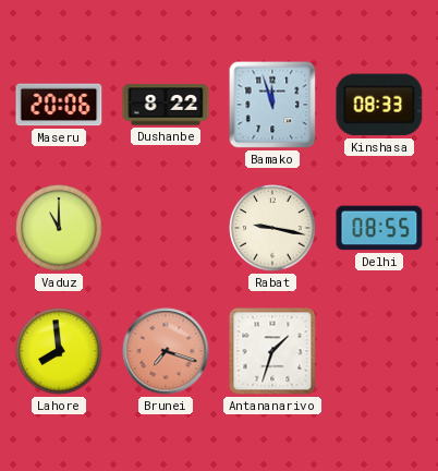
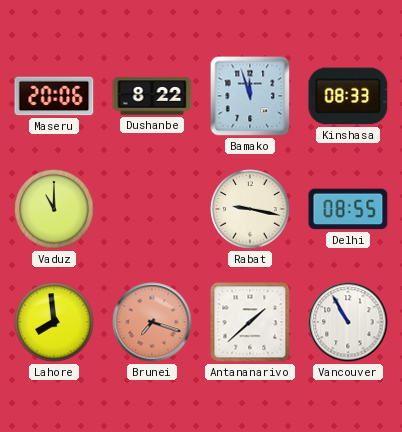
Antananarivo: 1:33 -> 1:38 (250, 322)
Vancouver: none -> 10:55 (348, 322)
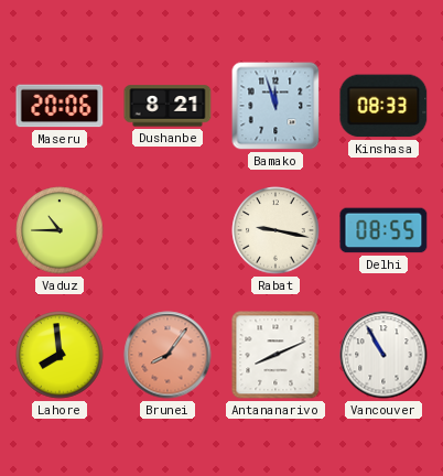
Dushanbe: 8:22 -> 8:21 (168, 106)
Vaduz: 11:00 -> 10:45 (60, 230)
Brunei: 7:18 -> 8:06 (168, 355)
Antananarivo: 1:38 -> 8:11 (275, 355)
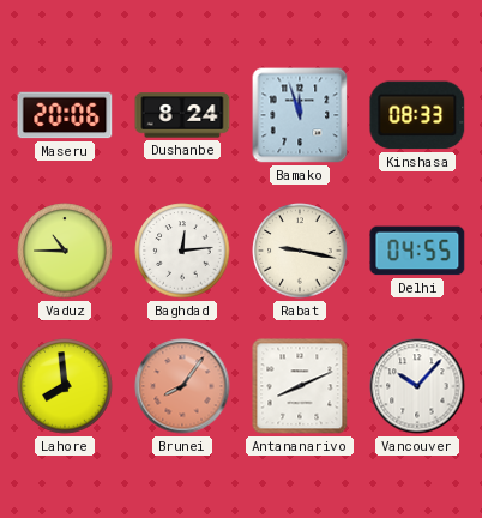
Dushanbe: 8:21 -> 8:24 (182, 115)
Baghdad: none -> 12:14 (182, 251)
Delhi: 08:55 -> 04:55 (417, 251)
Vancouver: 10:55 -> 10:07 (417, 386)
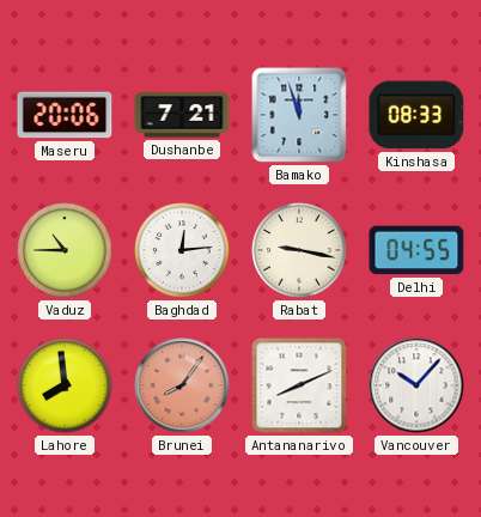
Dushanbe: 8:24 -> 7:21 (182, 115)
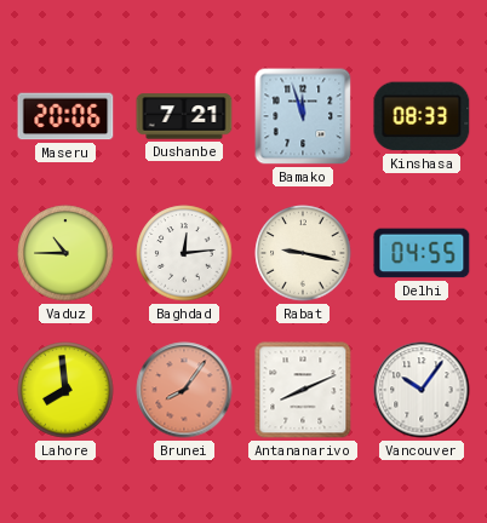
Vancouver: 10:07 -> 10:06 (422, 390)
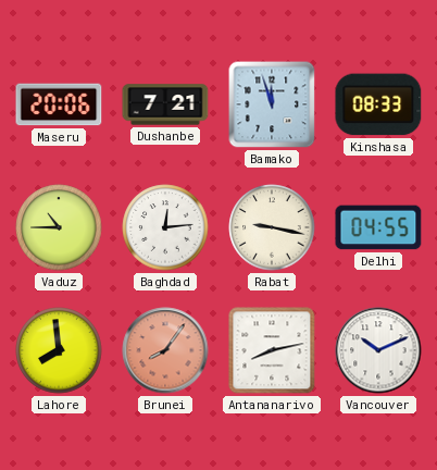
Antananarivo: 8:11 -> 8:13 (272, 350)
Vancouver: 10:06 -> 10:11 (378, 350)
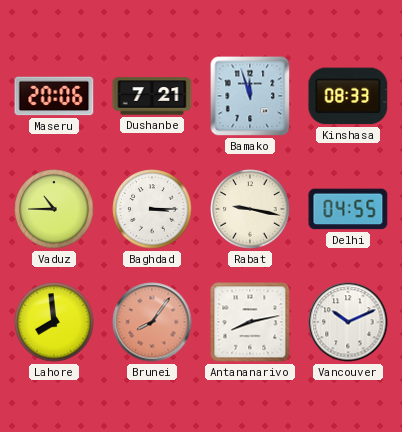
Baghdad: 12:14 -> 3:15 (152, 209)
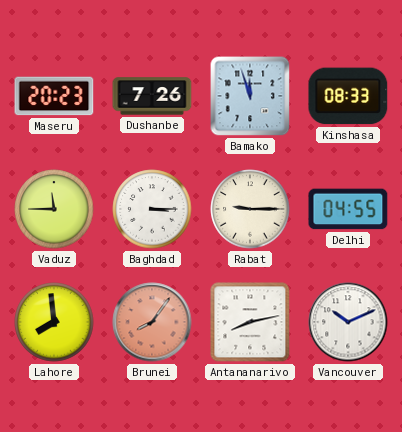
Maseru: 20:06 -> 20:23 (54, 96)
Dushanbe: 7:21 -> 7:26 (152, 96)
Vaduz: 10:45 -> 11:45 (54, 209)
Rabat: 9:17 -> 9:15 (250, 209)
